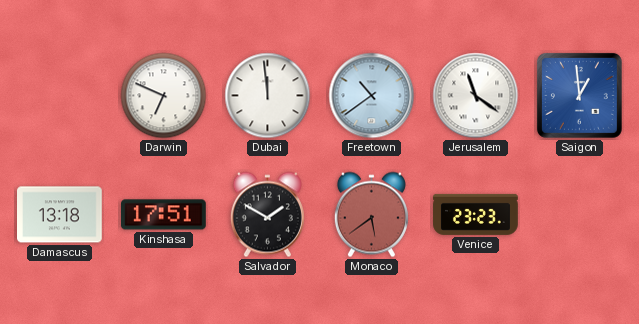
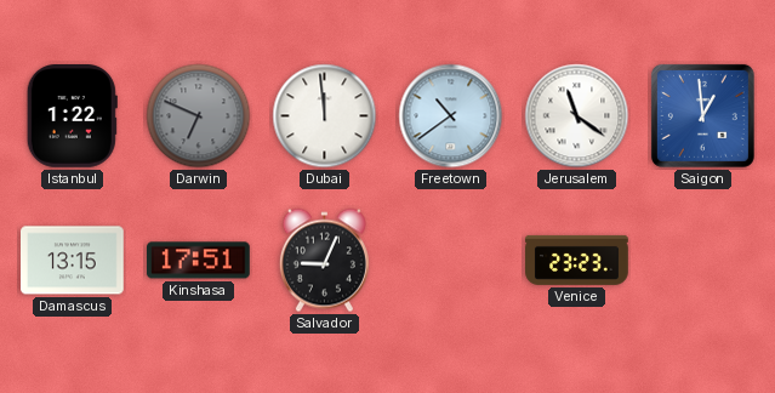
Istanbul: none -> 1:22 (72, 116)
Darwin dial: white -> grey (199, 116)
Damascus: 13:18 -> 13:15 (73, 261)
Salvador: 1:50 -> 9:04 (324, 261)
Monaco: 5:39 -> none (371, 215)
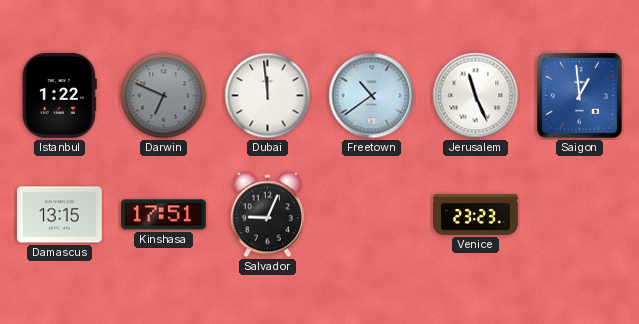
Jerusalem: 11:21 -> 11:26 (476, 96)
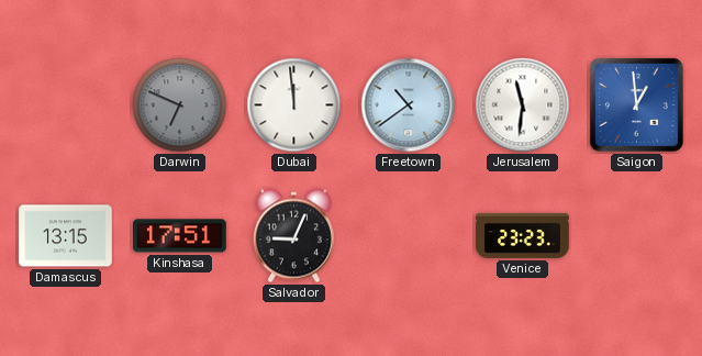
Istanbul: 1:22 -> none (59, 96)
Jerusalem: 11:26 -> 11:31 (523, 105)
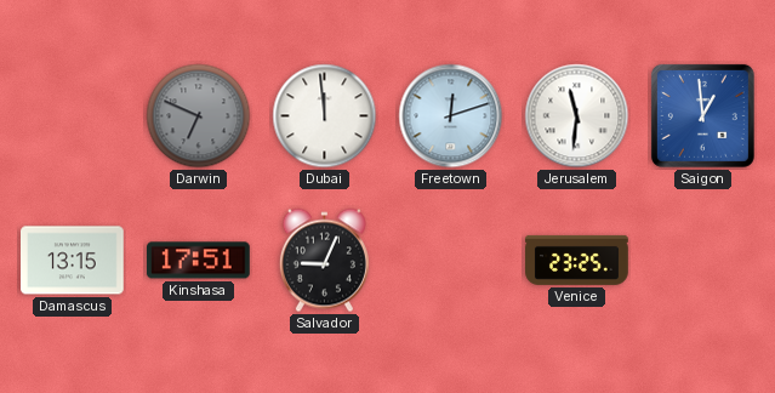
Freetown: 10:39 -> 12:12 (451, 116)
Venice: 23:23 -> 23:25 (577, 260)
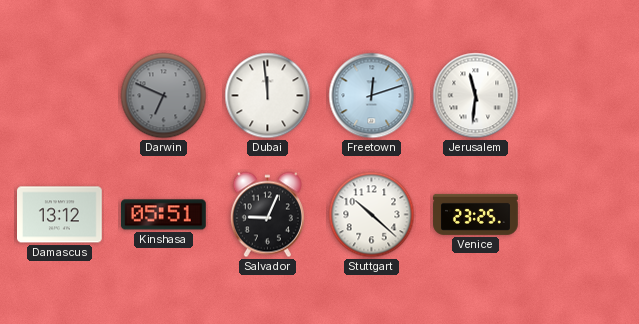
Saigon: 12:59 -> none (702, 115)
Damascus: 13:15 -> 13:12 (60, 215)
Kinshasa: 17:51 -> 05:51 (164, 215)
Stuttgart: none -> 10:22 (372, 215)
